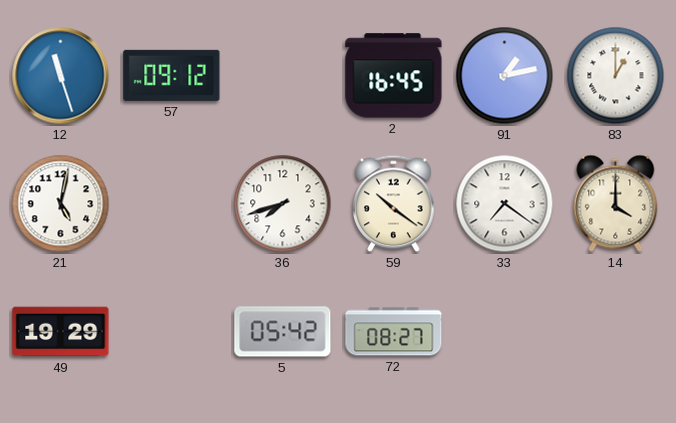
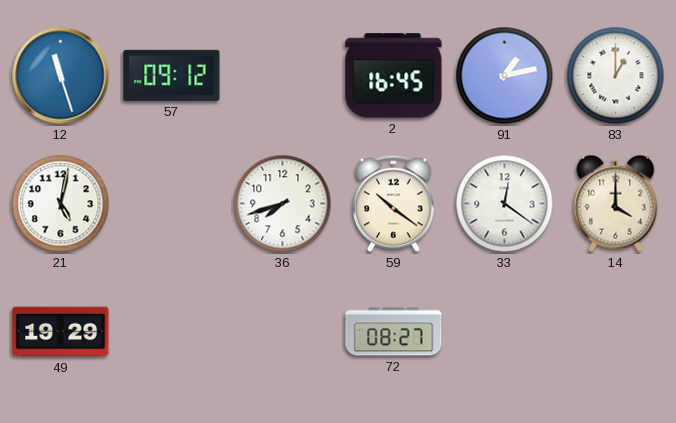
33: 7:21 -> 12:21 (505, 204)
5: 05:42 -> none (283, 332)
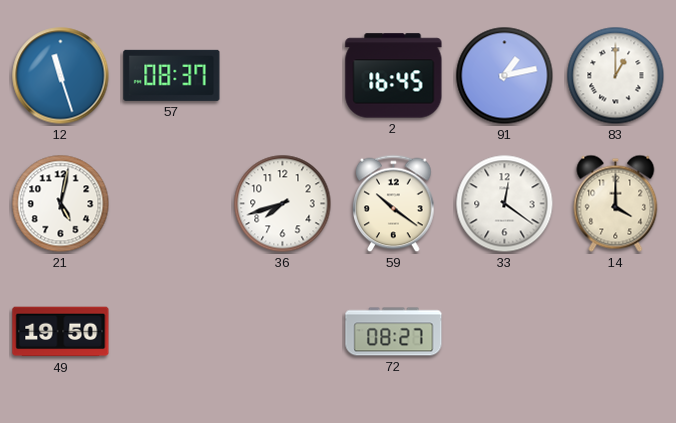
57: 09:12 -> 08:37 (172, 75)
49: 19:29 -> 19:50 (61, 332)
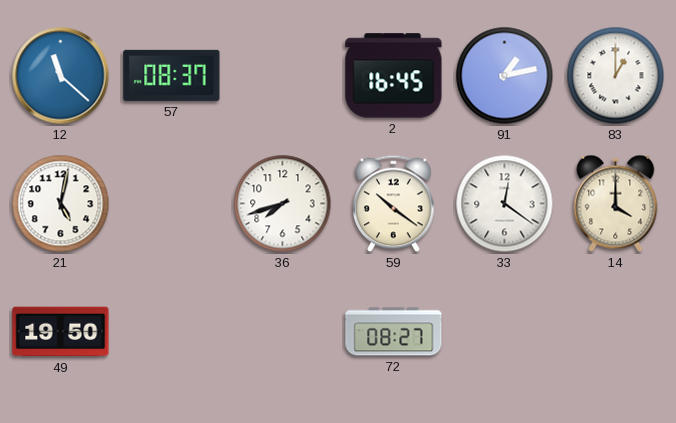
12: 11:27 -> 11:22 (61, 76)
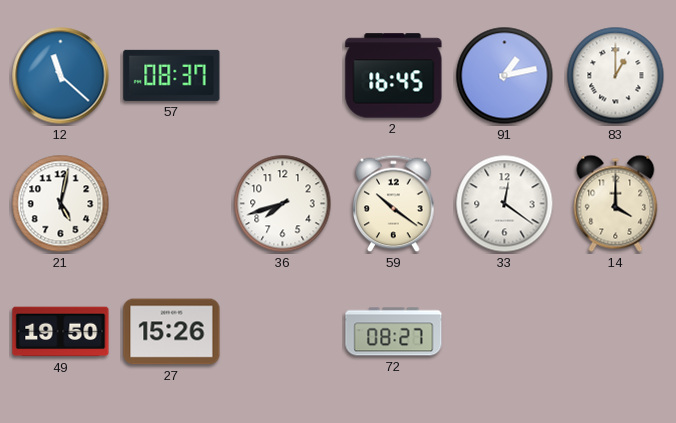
27: none -> 15:26 (172, 332)
